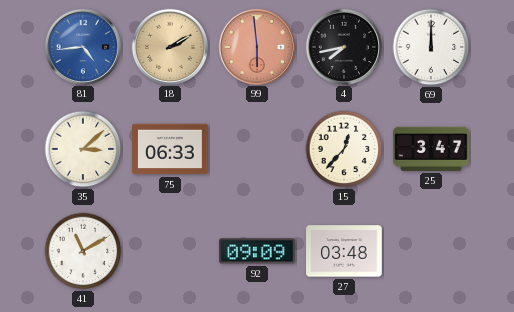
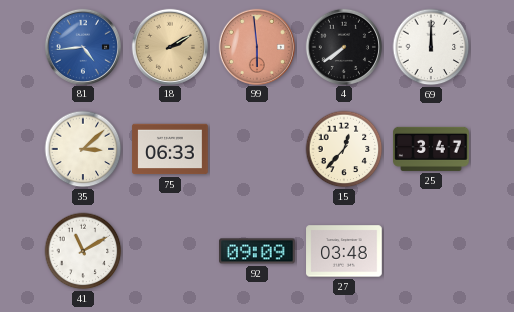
4: 7:43 -> 7:39 (343, 46)
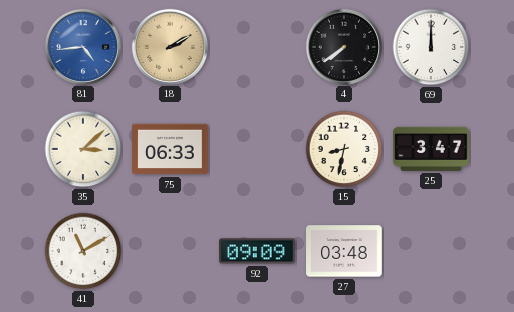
99: 5:59 -> none (256, 46)
15: 12:37 -> 8:32 (344, 149)
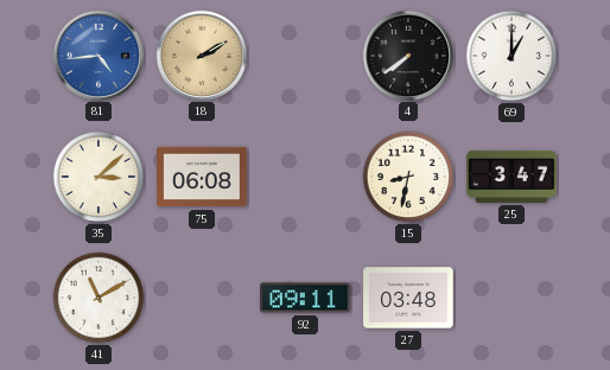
69: 12:00 -> 1:00 (511, 56)
75: 06:33 -> 06:08 (202, 177)
92: 09:09 -> 09:11 (305, 298)
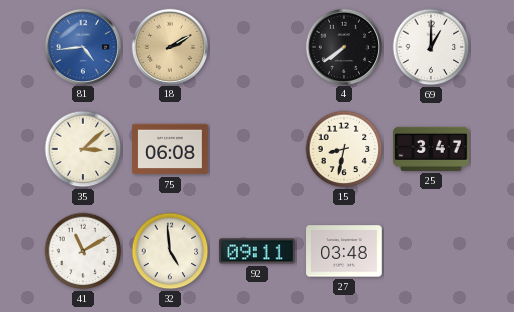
32: none -> 4:59 (170, 251)
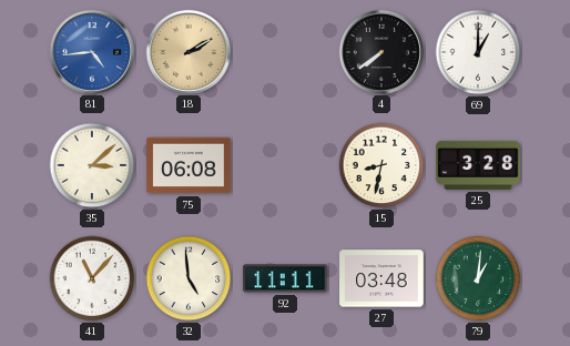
25: 3:47 -> 3:28 (478, 165)
41: 11:10 -> 11:07 (92, 278)
92: 09:11 -> 11:11 (285, 278)
79: none -> 1:01 (478, 278)
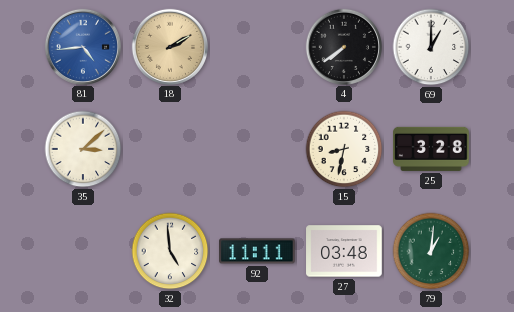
75: 06:08 -> none (189, 165)
41: 11:07 -> none (92, 278)
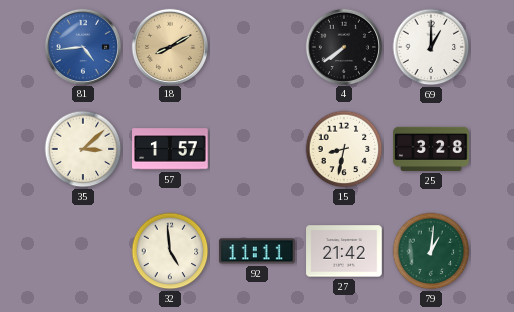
18: 2:10 -> 8:10 (169, 46)
57: none -> 1:57 (170, 149)
27: 03:48 -> 21:42 (344, 251)
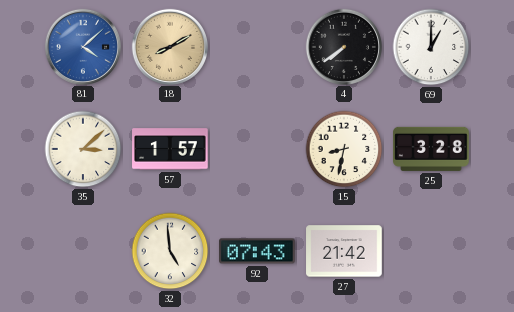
81: 4:44 -> 4:08 (82, 46)
92: 11:11 -> 07:43 (257, 251)
79: 1:01 -> none (431, 251)
